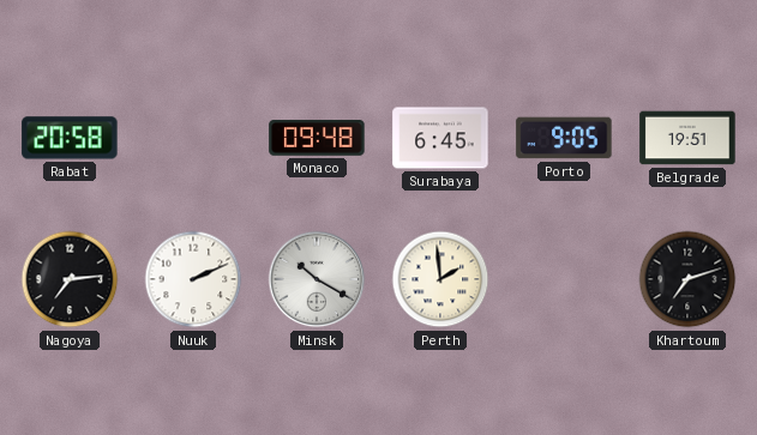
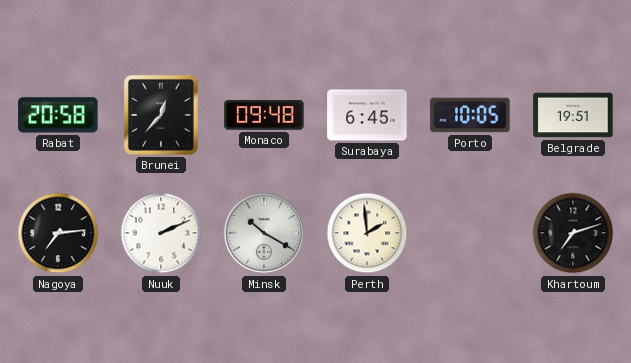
Brunei: none -> 12:37 (161, 115)
Porto: 9:05 -> 10:05 (470, 115)
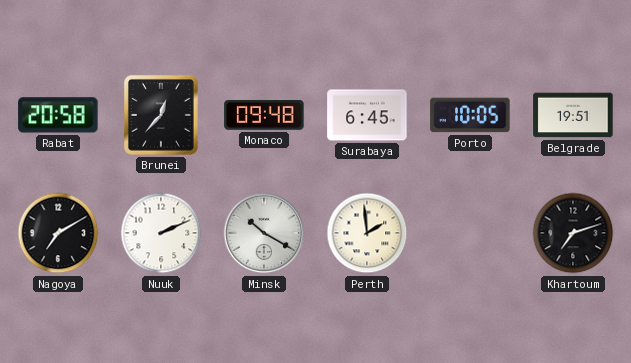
Nagoya: 7:14 -> 7:10 (58, 233)
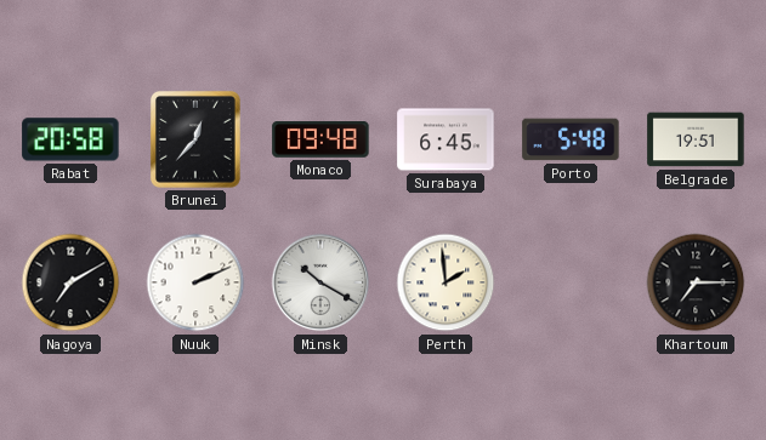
Porto: 10:05 -> 5:48 (571, 139)
Khartoum: 7:12 -> 7:15 (696, 282)
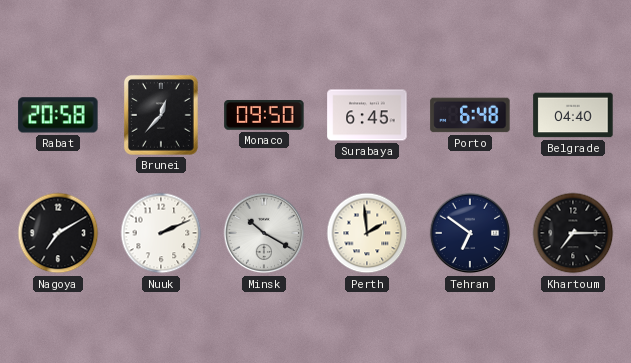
Monaco: 09:48 -> 09:50 (264, 116)
Porto: 5:48 -> 6:48 (470, 115)
Belgrade: 19:51 -> 04:40 (573, 115)
Tehran: none -> 6:51 (470, 233)
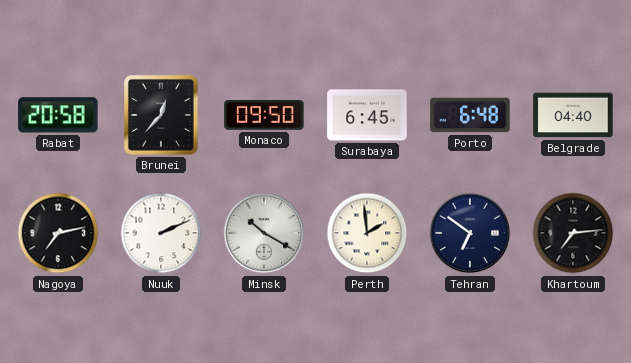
Nagoya: 7:10 -> 7:13 (58, 233)
Khartoum: 7:15 -> 7:14 (573, 233)
